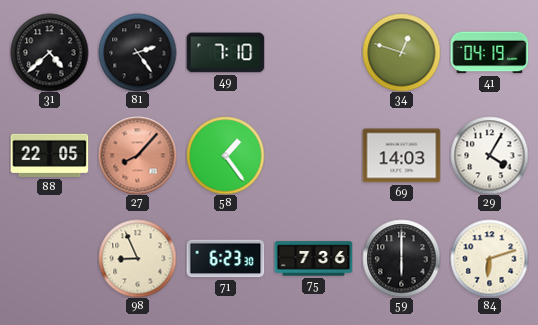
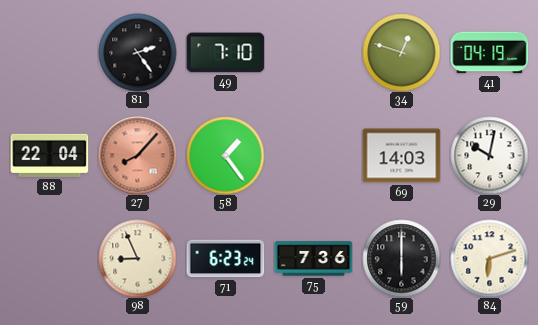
31: 4:38 -> none (49, 52)
88: 22:05 -> 22:04 (49, 155)
29: 4:05 -> 10:02 (489, 155)
71: 6:23:30 -> 6:23:24 (225, 259)
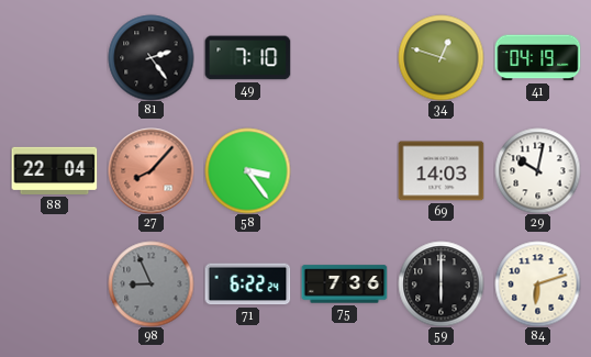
58: 1:24 -> 3:24 (247, 170)
98 dial: cream -> grey (150, 283)
71: 6:23 -> 6:22 (247, 285)
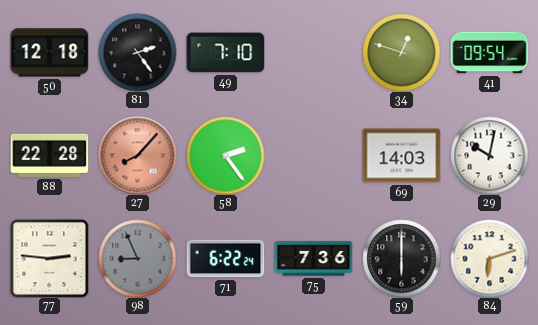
50: none -> 12:18 (49, 53)
41: 04:19 -> 09:54 (489, 53)
88: 22:04 -> 22:28 (49, 155)
58: 3:24 -> 2:24 (225, 155)
77: none -> 2:46 (49, 258)
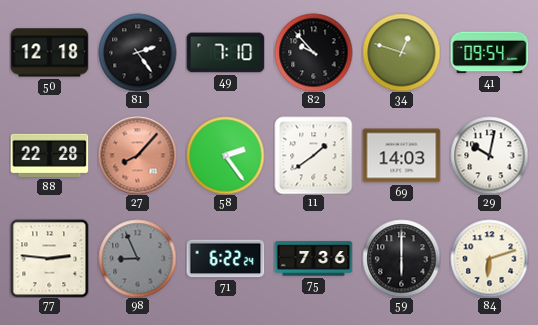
82: none -> 9:53 (313, 52)
11: none -> 1:39 (313, 155)
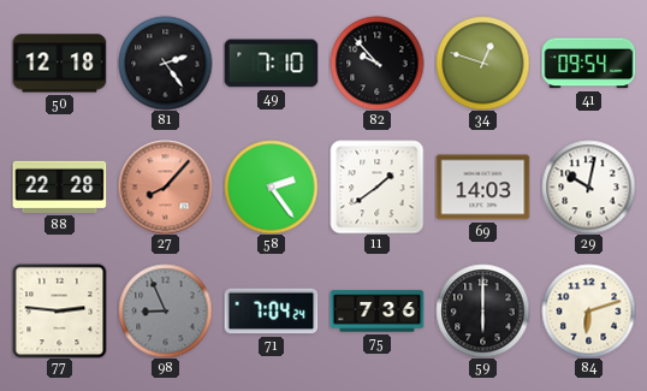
71: 6:22 -> 7:04 (271, 312)
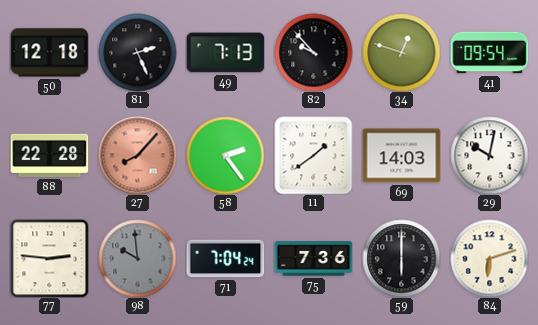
81: 2:24 -> 2:26 (137, 52)
49: 7:10 -> 7:13 (225, 53)
98: 8:56 -> 9:59 (137, 258)
